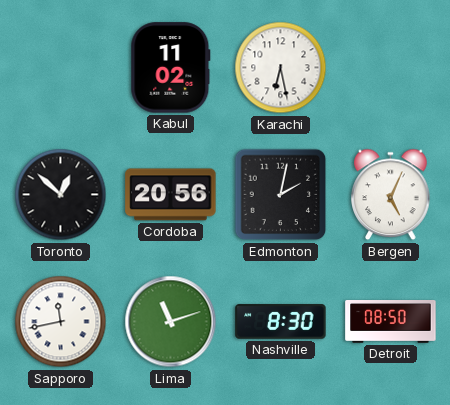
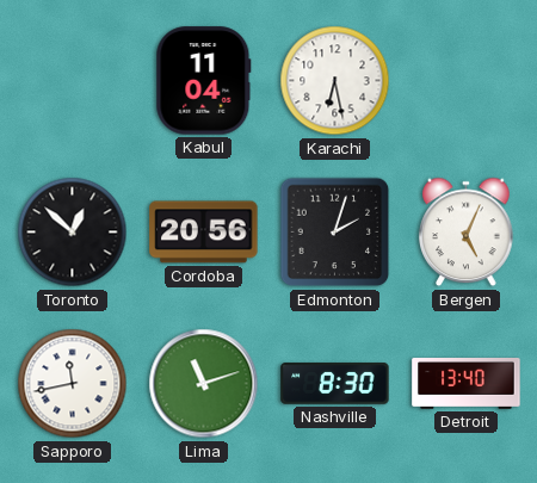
Kabul: 11:02 -> 11:04 (204, 81)
Edmonton: 2:02 -> 2:03 (335, 233)
Detroit: 08:50 -> 13:40 (467, 384)
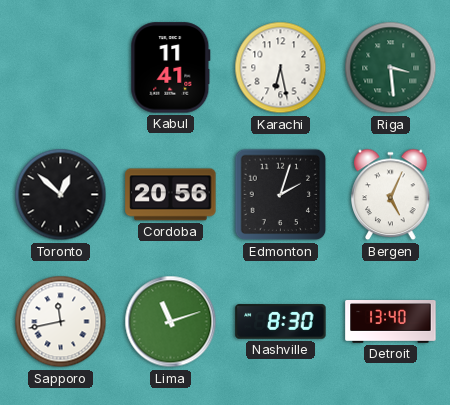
Kabul: 11:04 -> 11:41 (171, 68)
Riga: none -> 3:29 (391, 68)
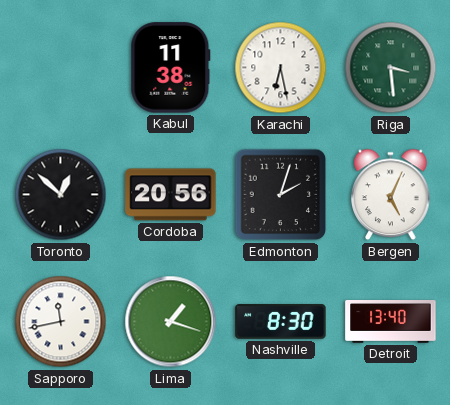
Kabul: 11:41 -> 11:38 (171, 68)
Lima: 11:12 -> 1:18 (171, 322)
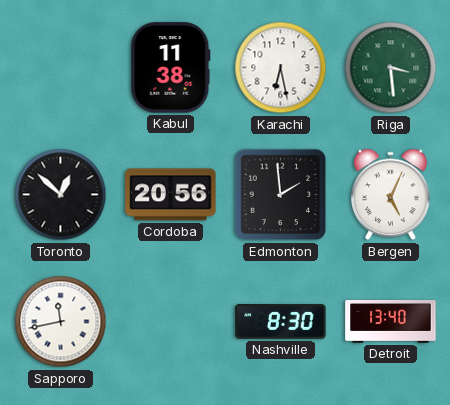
Edmonton: 2:03 -> 1:59 (281, 195)
Lima: 1:18 -> none (171, 322)
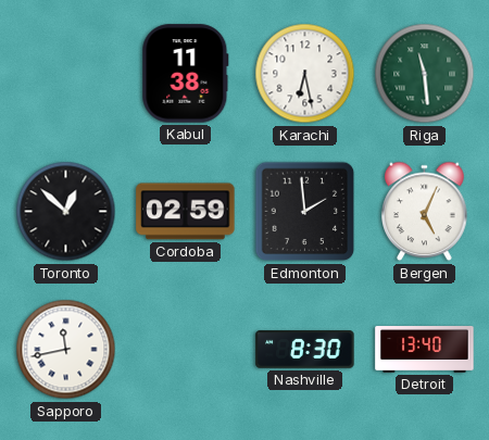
Riga: 3:29 -> 11:29 (425, 74)
Cordoba: 20:56 -> 02:59 (186, 212)
